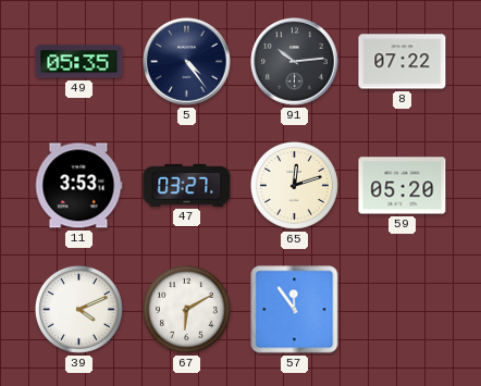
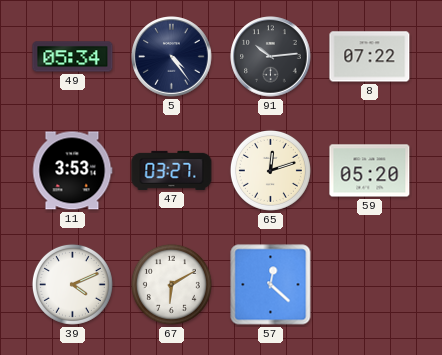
49: 05:35 -> 05:34 (73, 57)
57: 11:54 -> 12:22 (271, 285)
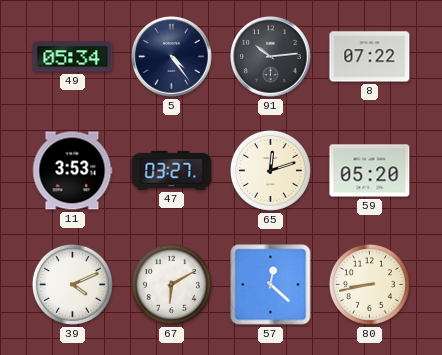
80: none -> 8:43 (369, 284)
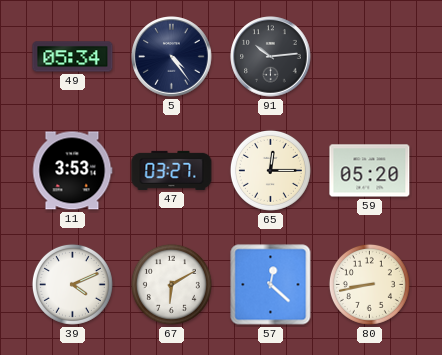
8: 07:22 -> none (370, 57)
65: 12:12 -> 12:15 (270, 170)
